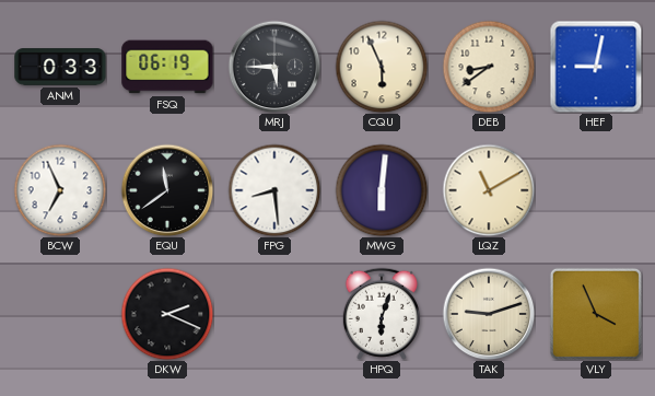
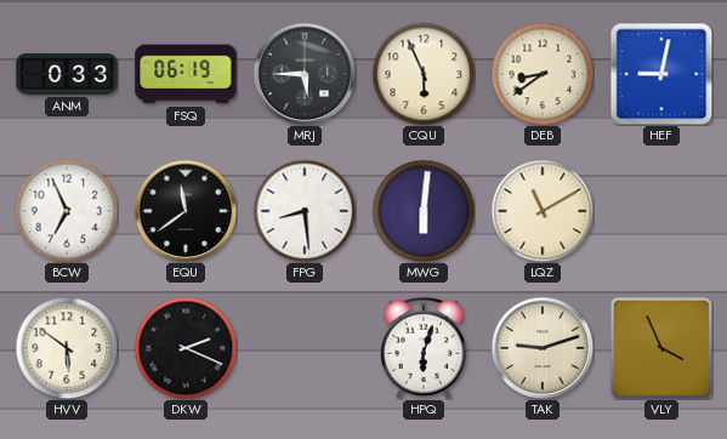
HVV: none -> 5:51 (67, 348)
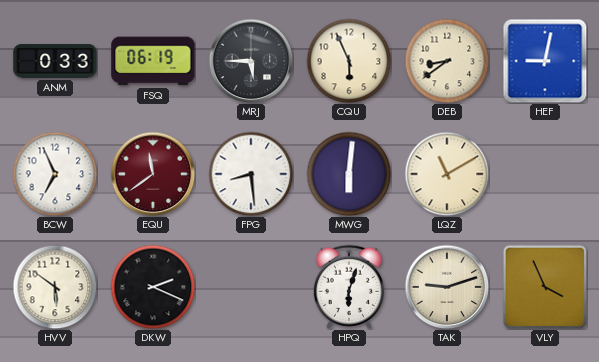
EQU dial: black -> burgundy (153, 174)
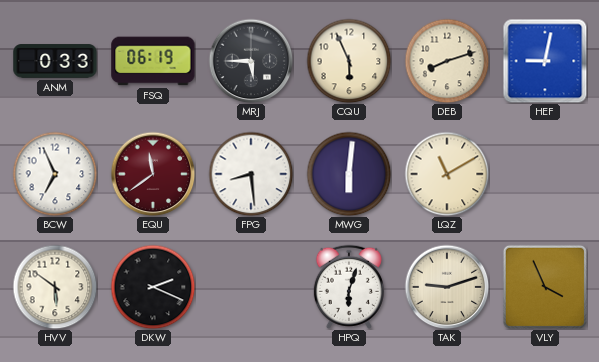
DEB: 8:39 -> 8:12 (447, 61)
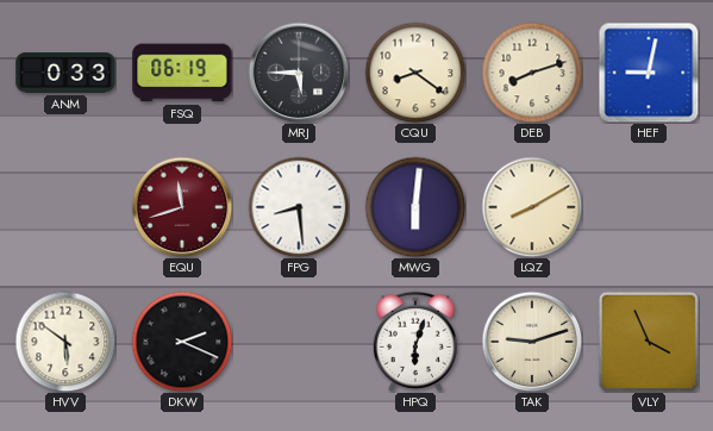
CQU: 5:56 -> 8:21 (415, 73)
BCW: 6:56 -> none (55, 174)
EQU: 11:39 -> 11:42 (182, 207)
LQZ: 11:10 -> 8:10 (532, 207)
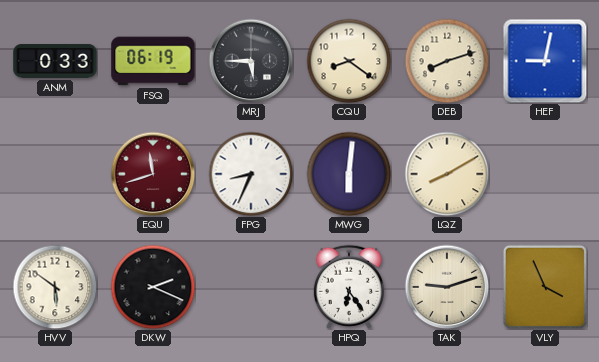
FPG: 8:29 -> 8:34 (251, 174)
HPQ: 6:03 -> 6:24 (349, 287)
